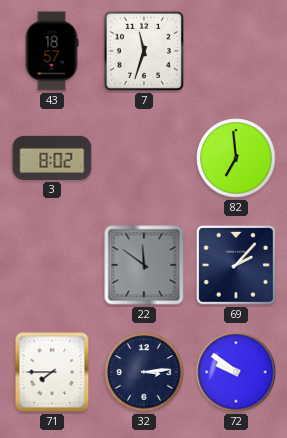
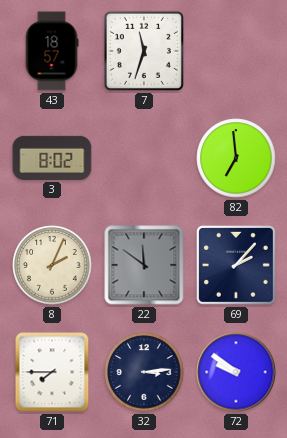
8: none -> 2:04 (52, 265)
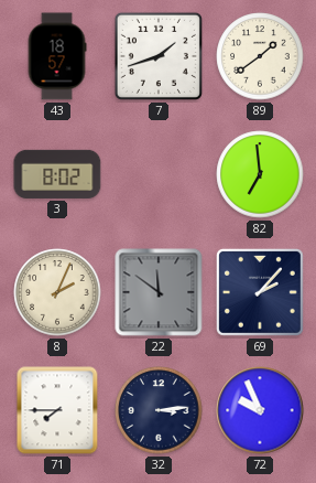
7: 11:33 -> 1:42 (159, 56)
89: none -> 1:39 (260, 56)
72: 9:51 -> 9:56 (260, 410)
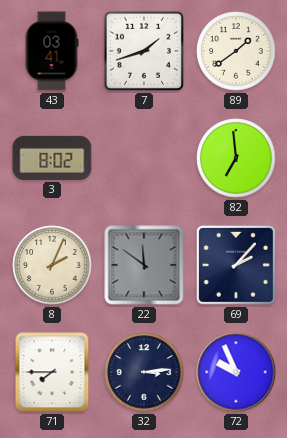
43: 18:57 -> 03:41 (52, 51)
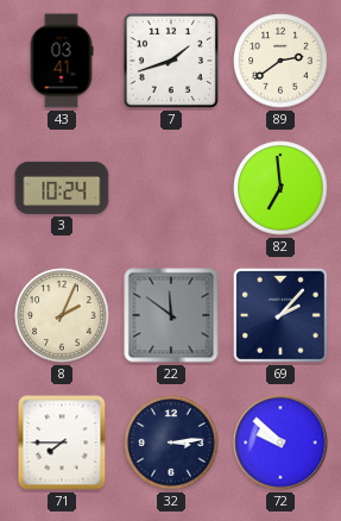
89: 1:39 -> 2:39 (280, 61)
3: 8:02 -> 10:24 (62, 188)
72: 9:56 -> 9:52 (280, 442)
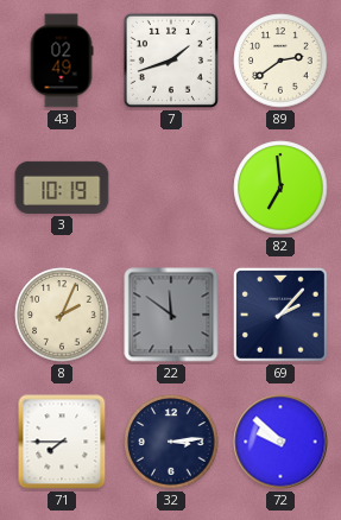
43: 03:41 -> 02:49 (62, 61)
3: 10:24 -> 10:19 (62, 188)
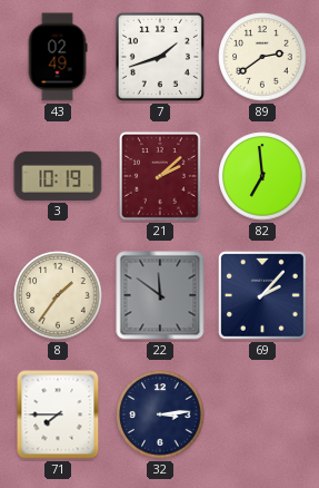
21: none -> 2:08 (160, 176)
8: 2:04 -> 1:36 (58, 295)
72: 9:52 -> none (280, 442)
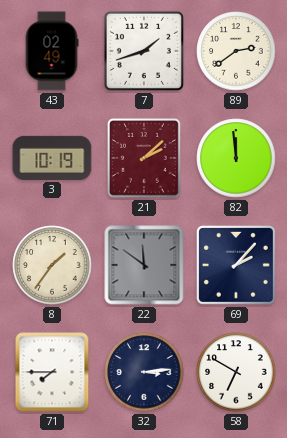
82: 6:59 -> 11:59 (236, 158)
58: none -> 6:50 (236, 372)
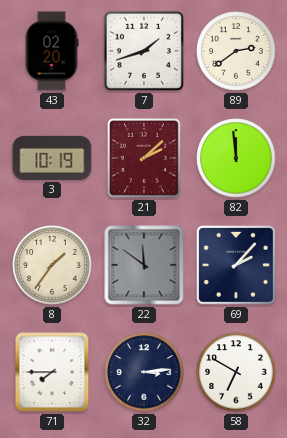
43: 02:49 -> 02:20 (52, 51)
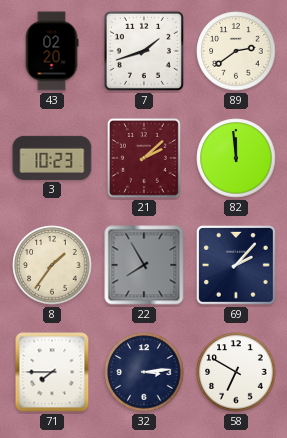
3: 10:19 -> 10:23 (52, 158)
22: 11:51 -> 7:55 (144, 265)
